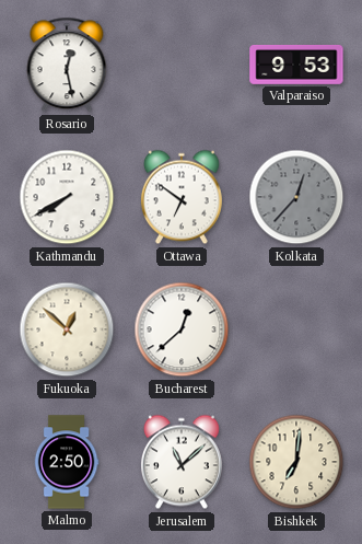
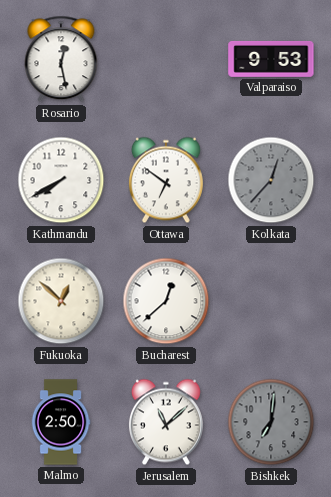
Bishkek dial: cream -> grey (271, 422)
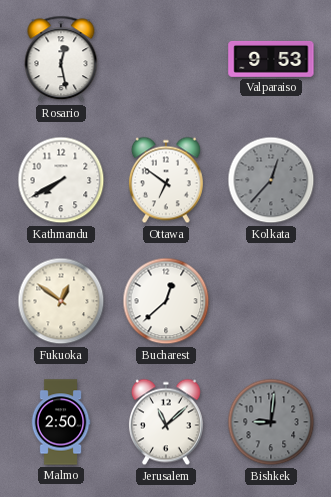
Fukuoka: 12:52 -> 12:51 (61, 301)
Bishkek: 7:01 -> 9:01 (271, 422)
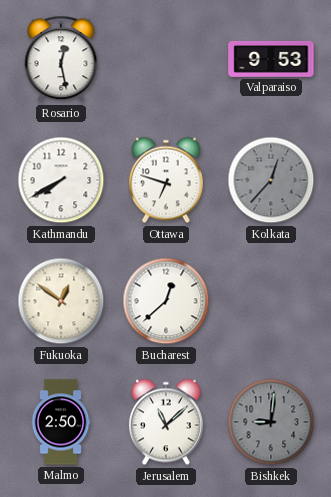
Ottawa: 6:51 -> 6:48 (166, 180)
